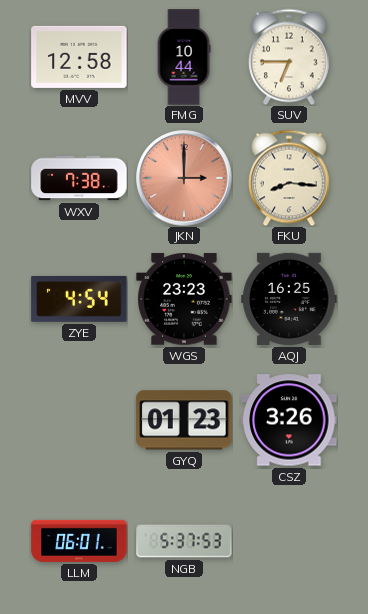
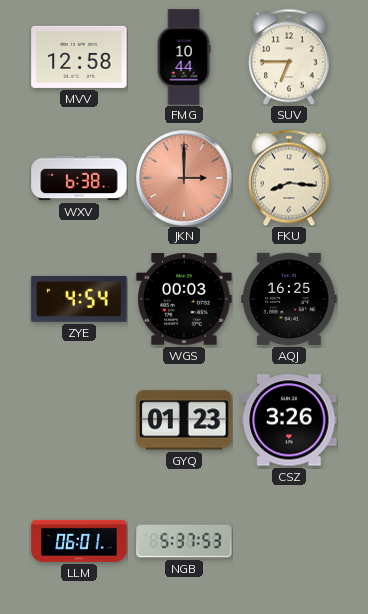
WXV: 7:38 -> 6:38 (79, 178)
WGS: 23:23 -> 00:03 (184, 299)
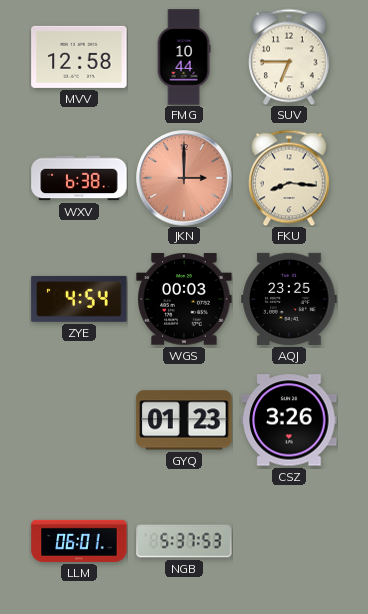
AQJ: 16:25 -> 23:25 (289, 299)
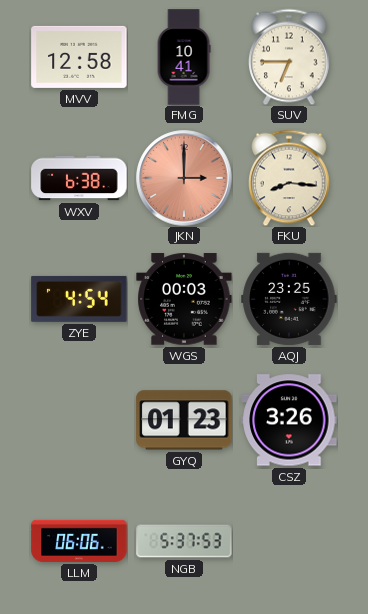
FMG: 10:44 -> 10:41 (184, 57)
LLM: 06:01 -> 06:06 (79, 541)
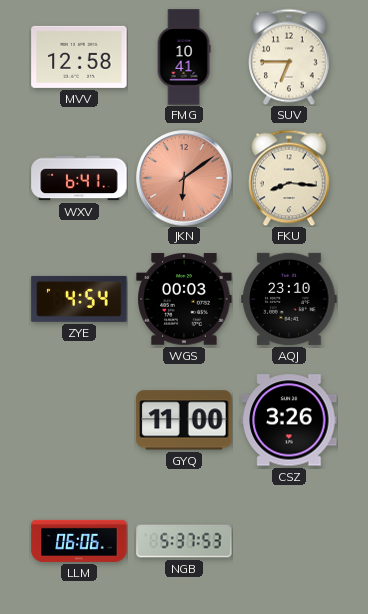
WXV: 6:38 -> 6:41 (79, 178)
JKN: 3:00 -> 6:09 (184, 178)
AQJ: 23:25 -> 23:10 (289, 299)
GYQ: 01:23 -> 11:00 (184, 420)
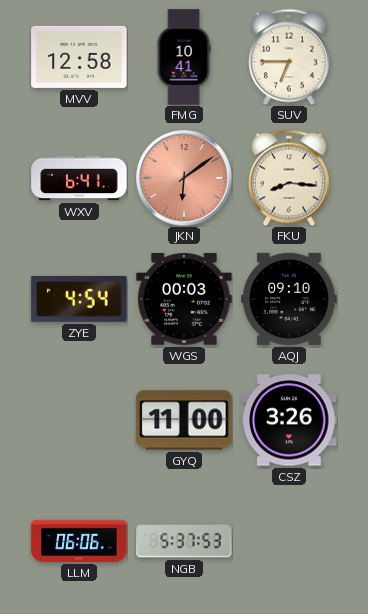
AQJ: 23:10 -> 09:10 (289, 299)
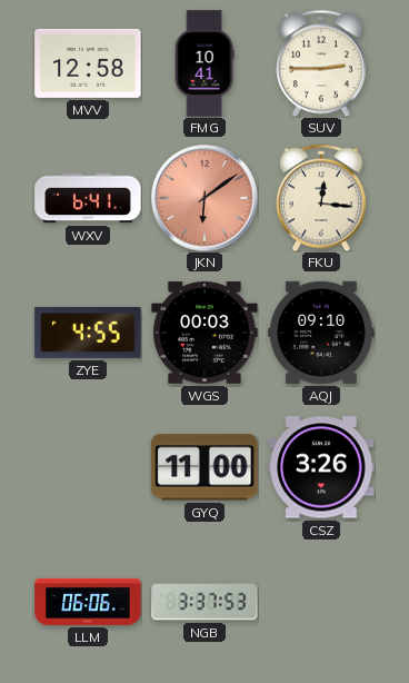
SUV: 6:45 -> 2:45 (322, 63)
FKU: 8:16 -> 12:16 (322, 198)
ZYE: 4:54 -> 4:55 (88, 333)
NGB: 5:37 -> 3:37 (205, 602)
